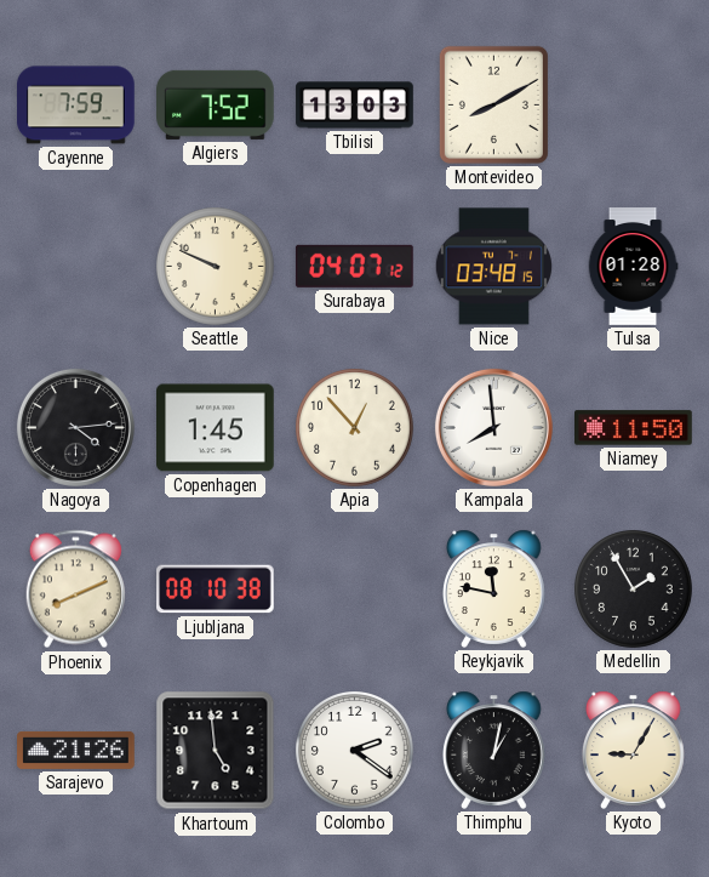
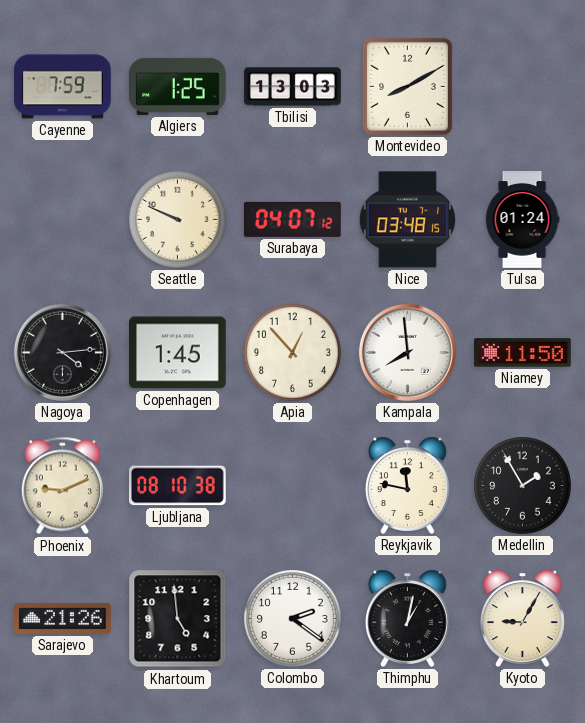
Algiers: 7:52 -> 1:25 (178, 86)
Tulsa: 01:28 -> 01:24 (522, 220)
Phoenix: 8:11 -> 9:11 (62, 486)
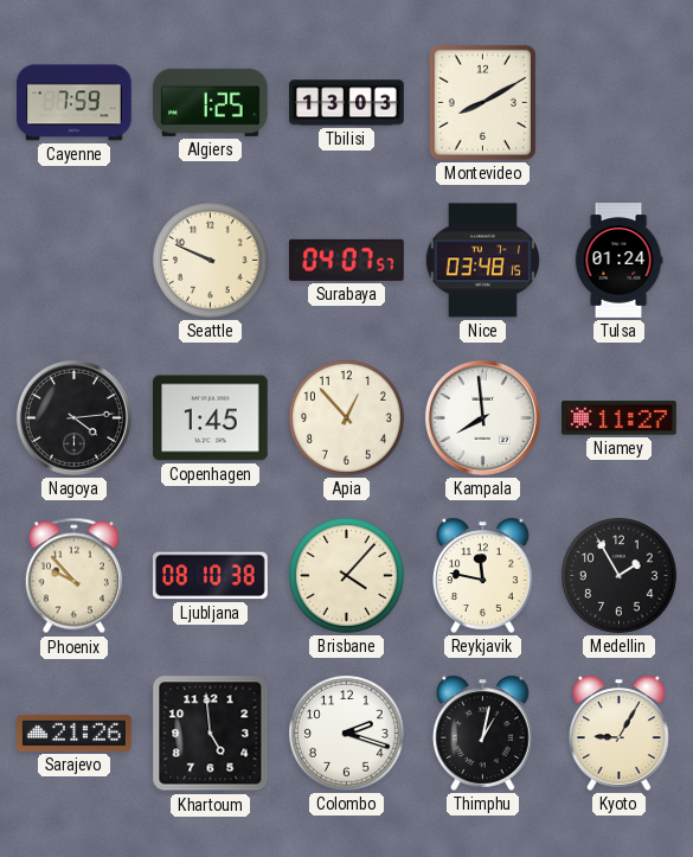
Surabaya: 04:07:12 -> 04:07:57 (346, 260)
Niamey: 11:50 -> 11:27 (620, 418)
Phoenix: 9:11 -> 9:53 (73, 576)
Brisbane: none -> 4:07 (347, 576)
Colombo: 2:21 -> 2:18 (347, 734)
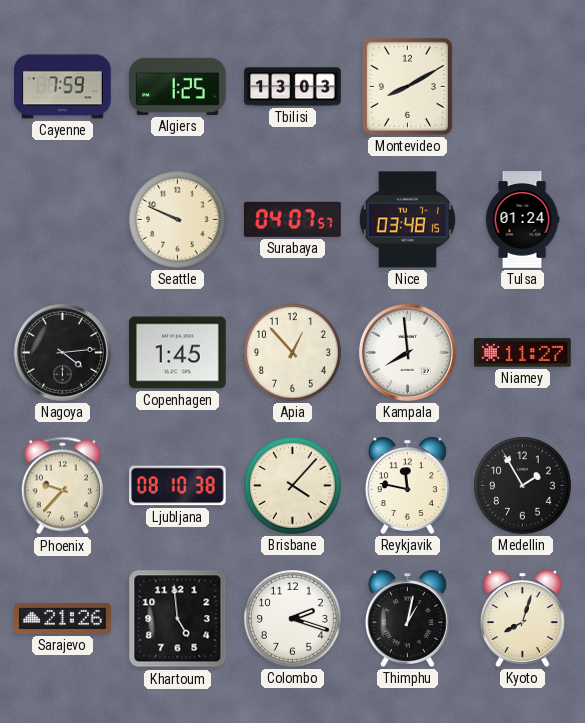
Phoenix: 9:53 -> 9:37 (62, 486)
Kyoto: 9:05 -> 8:03 (522, 618)
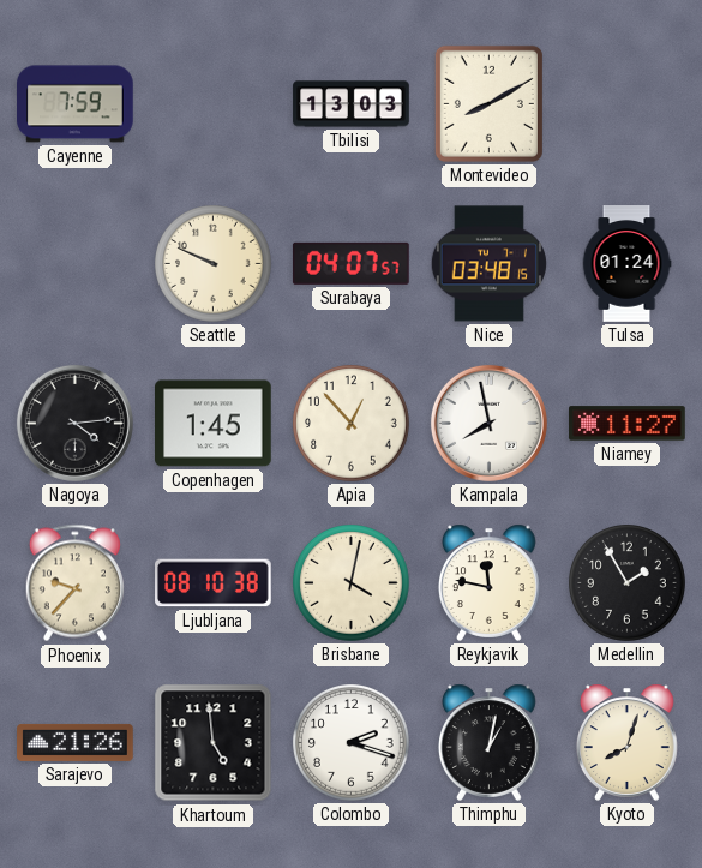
Algiers: 1:25 -> none (178, 86)
Kampala: 7:59 -> 7:58 (488, 423)
Brisbane: 4:07 -> 4:02 (352, 583)
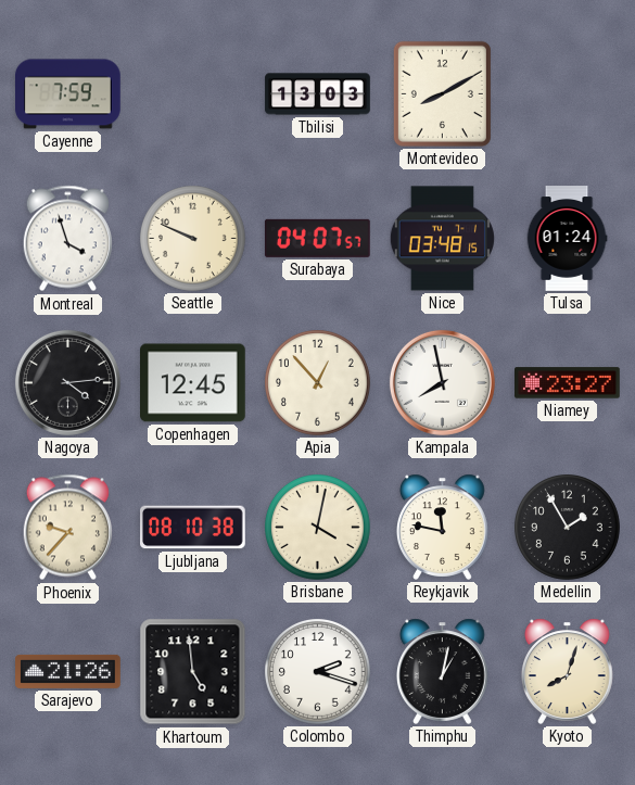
Montreal: none -> 3:57 (67, 239)
Copenhagen: 1:45 -> 12:45 (193, 383)
Niamey: 11:27 -> 23:27 (568, 383)
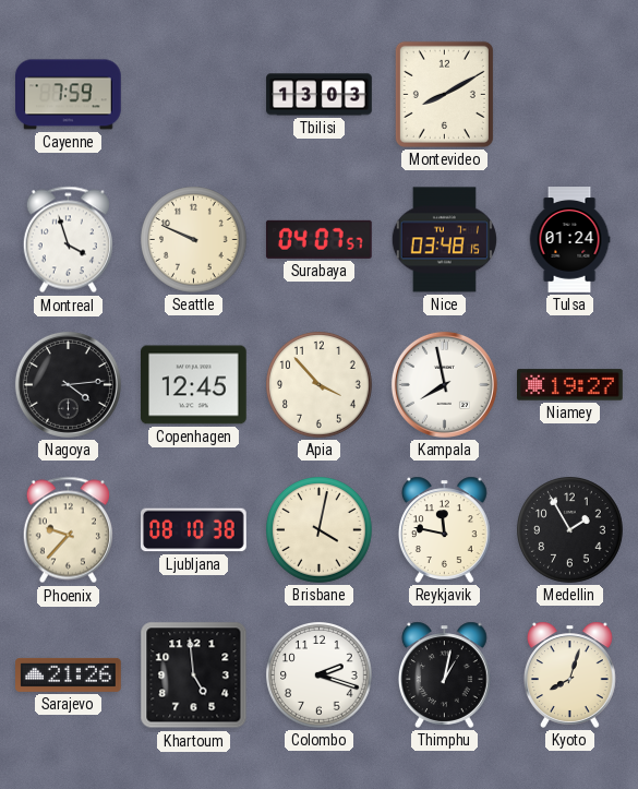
Apia: 12:53 -> 3:53 (320, 385)
Niamey: 23:27 -> 19:27 (570, 385)
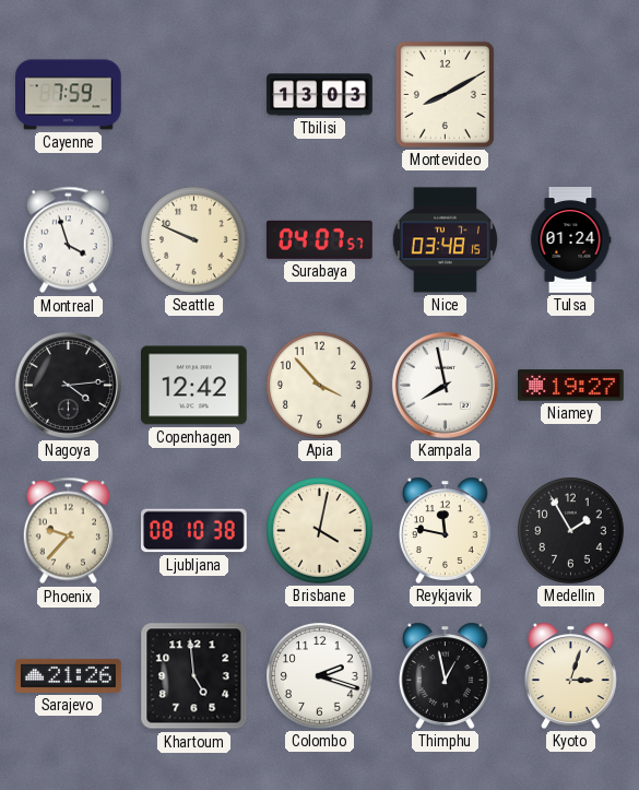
Copenhagen: 12:45 -> 12:42 (194, 386)
Thimphu: 1:02 -> 12:58 (445, 675)
Kyoto: 8:03 -> 3:03 (570, 675)
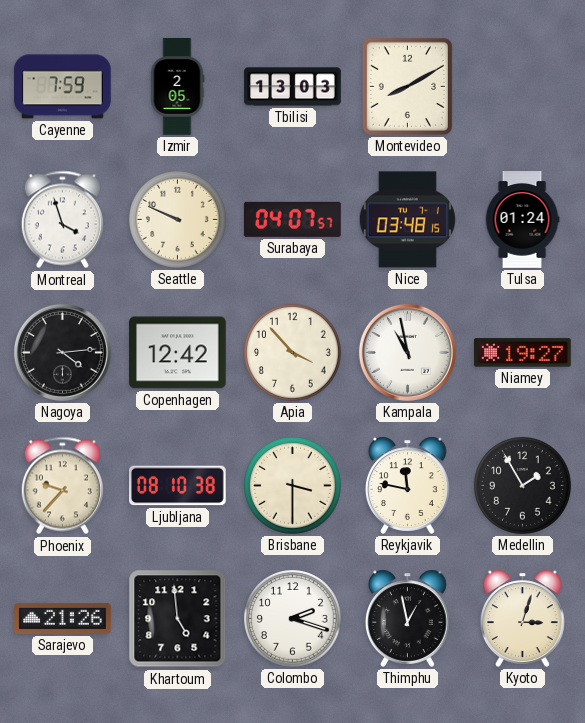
Izmir: none -> 2:05 (177, 87)
Kampala: 7:58 -> 10:58 (407, 352)
Brisbane: 4:02 -> 3:30 (293, 486)
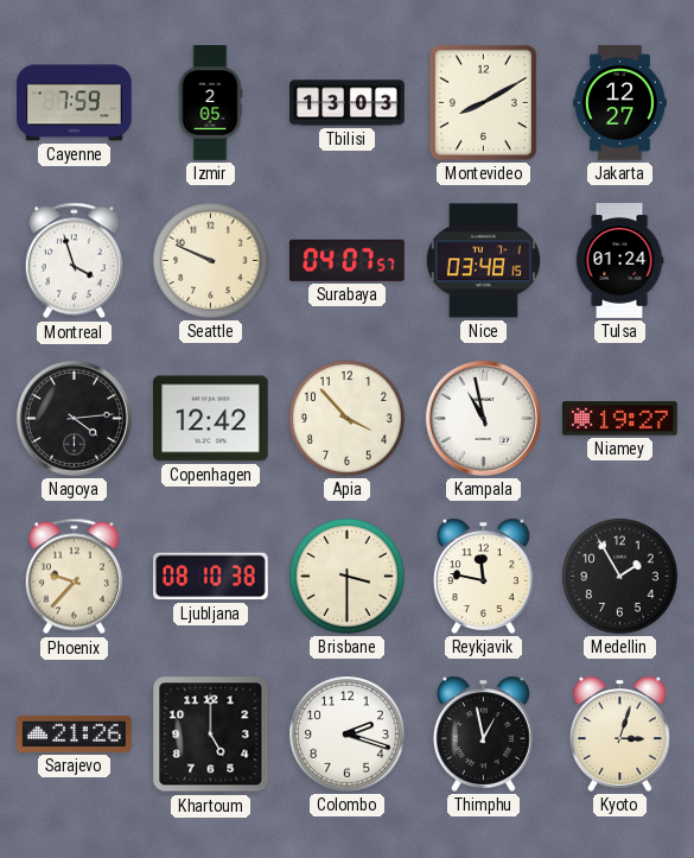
Jakarta: none -> 12:27 (619, 103)
Khartoum: 4:59 -> 5:00 (211, 735)
